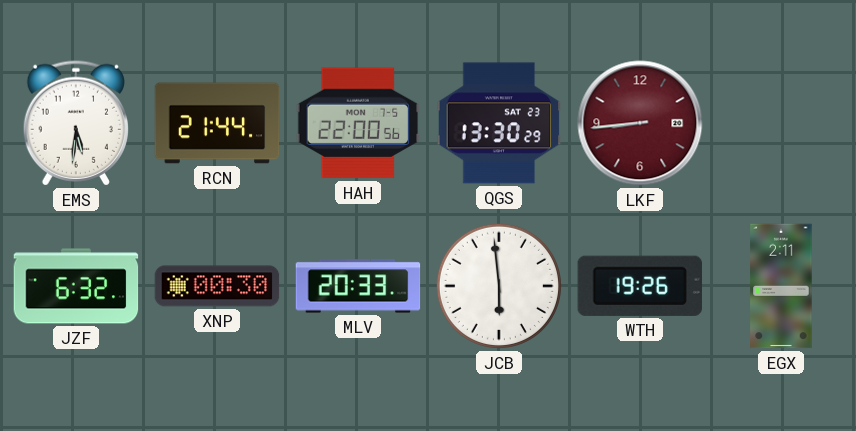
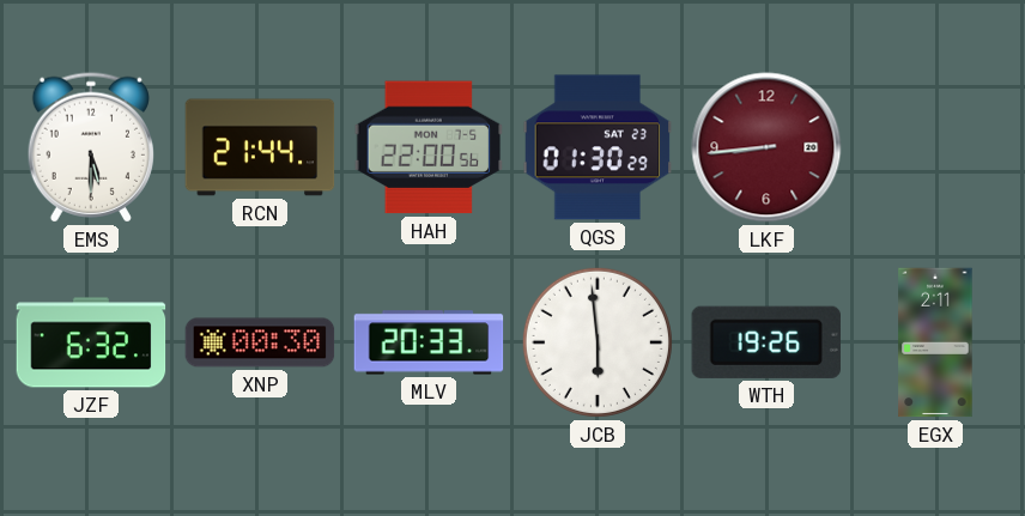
EMS: 5:31 -> 5:30 (90, 147)
QGS: 13:30 -> 01:30 (598, 147)
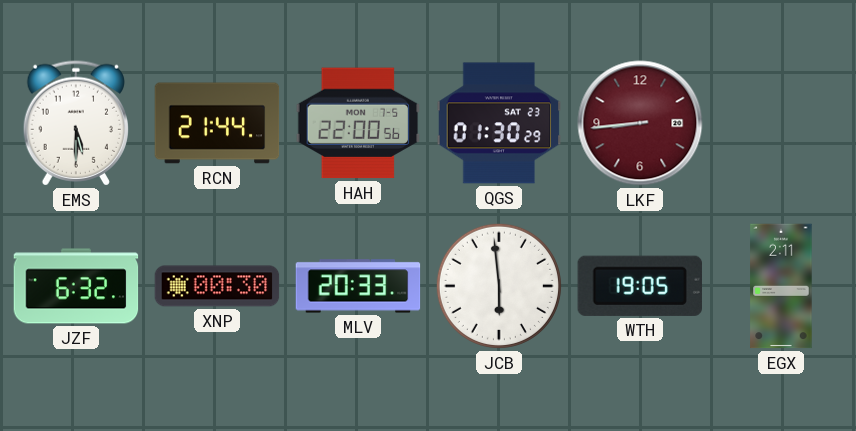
WTH: 19:26 -> 19:05 (640, 286)
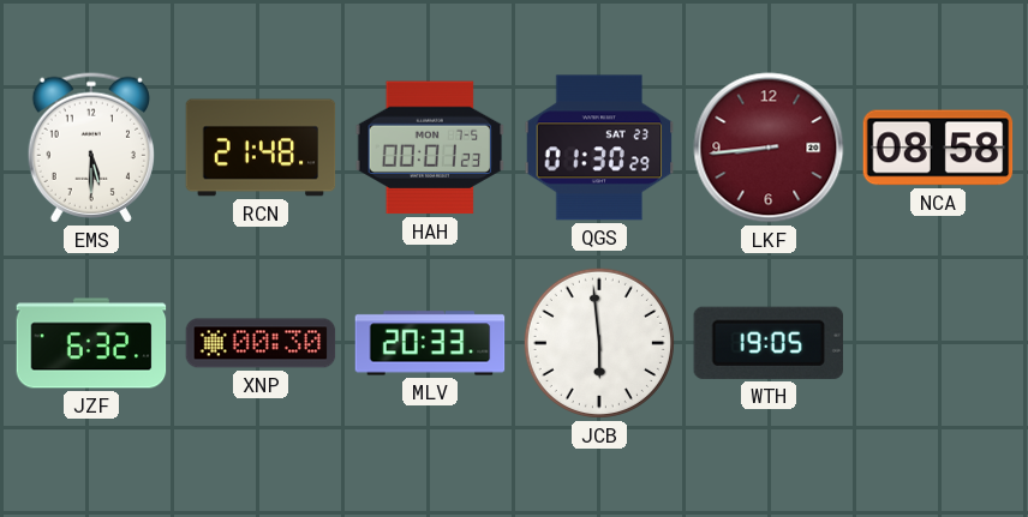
RCN: 21:44 -> 21:48 (261, 148)
HAH: 22:00 -> 00:01 (430, 148)
NCA: none -> 08:58 (938, 148)
EGX: 2:11 -> none (781, 286)
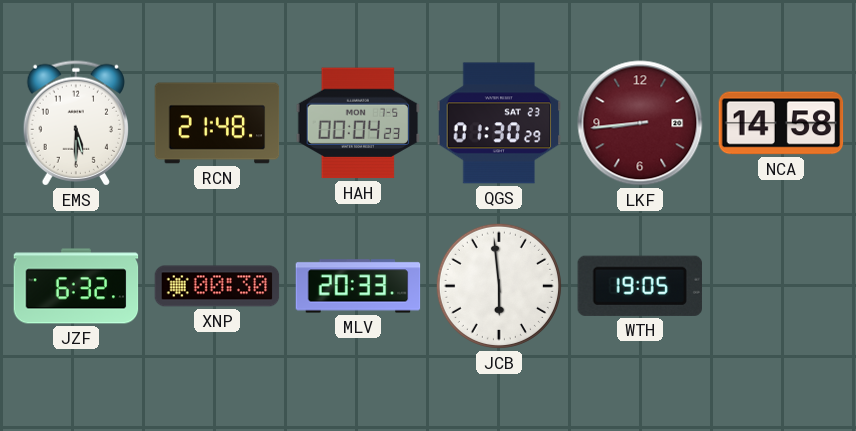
HAH: 00:01 -> 00:04 (358, 123)
NCA: 08:58 -> 14:58 (781, 123)
